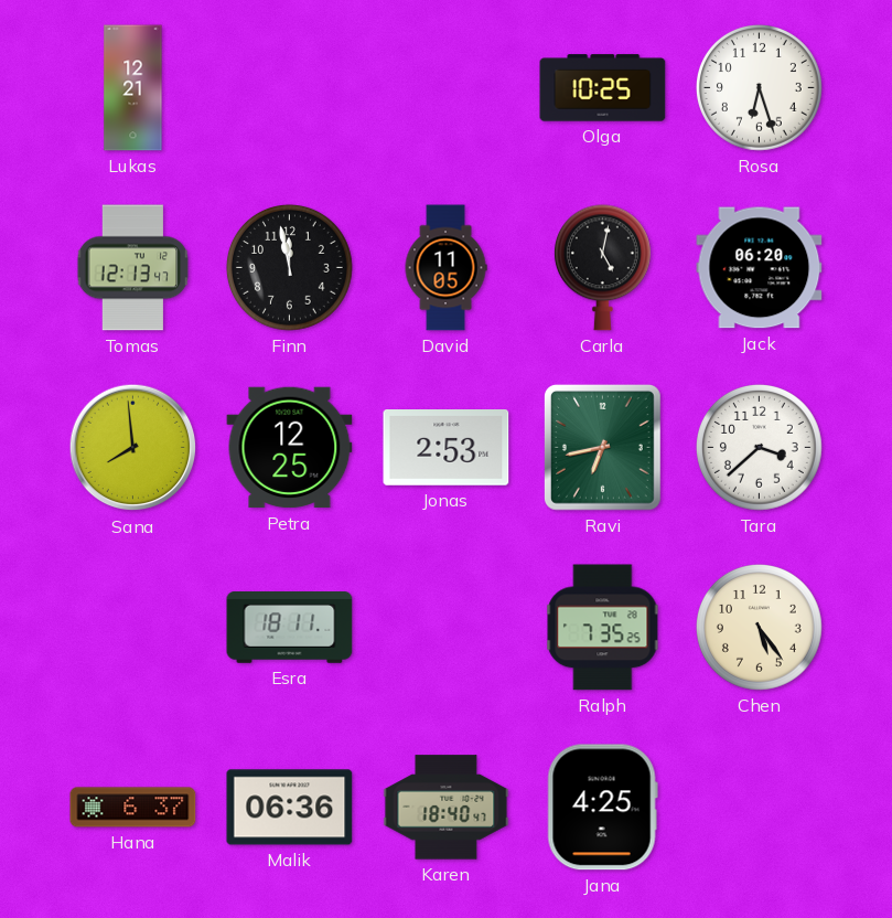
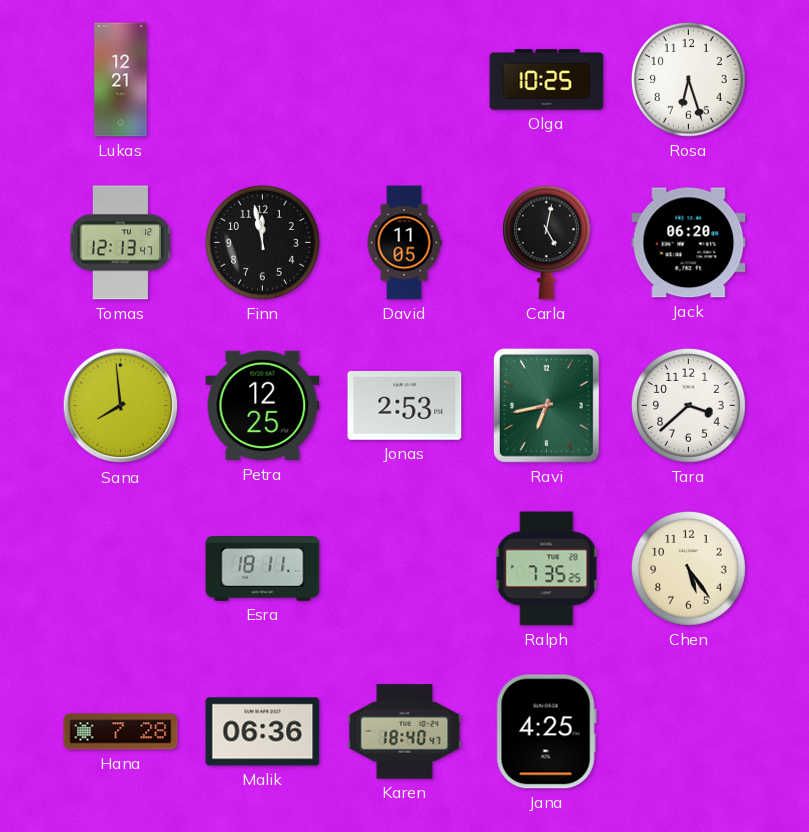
Hana: 6:37 -> 7:28 (121, 732)
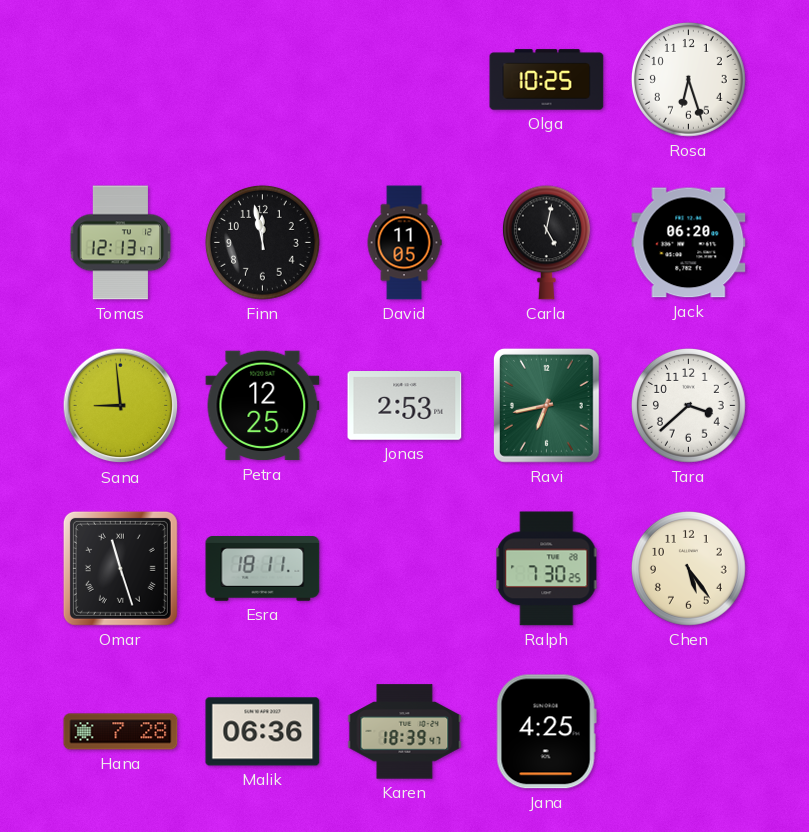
Lukas: 12:21 -> none (121, 80)
Sana: 7:59 -> 8:59 (121, 406)
Omar: none -> 11:27 (120, 568)
Ralph: 7:35 -> 7:30 (547, 569)
Karen: 18:40 -> 18:39 (405, 732)
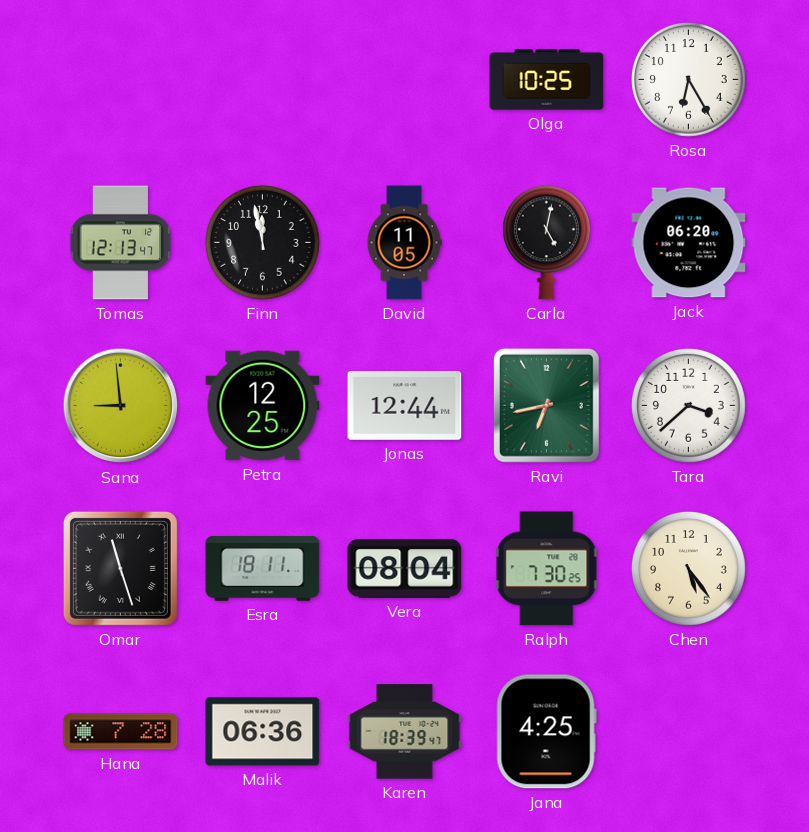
Rosa: 6:27 -> 6:25 (689, 80)
Jonas: 2:53 -> 12:44 (405, 406)
Vera: none -> 08:04 (405, 569)
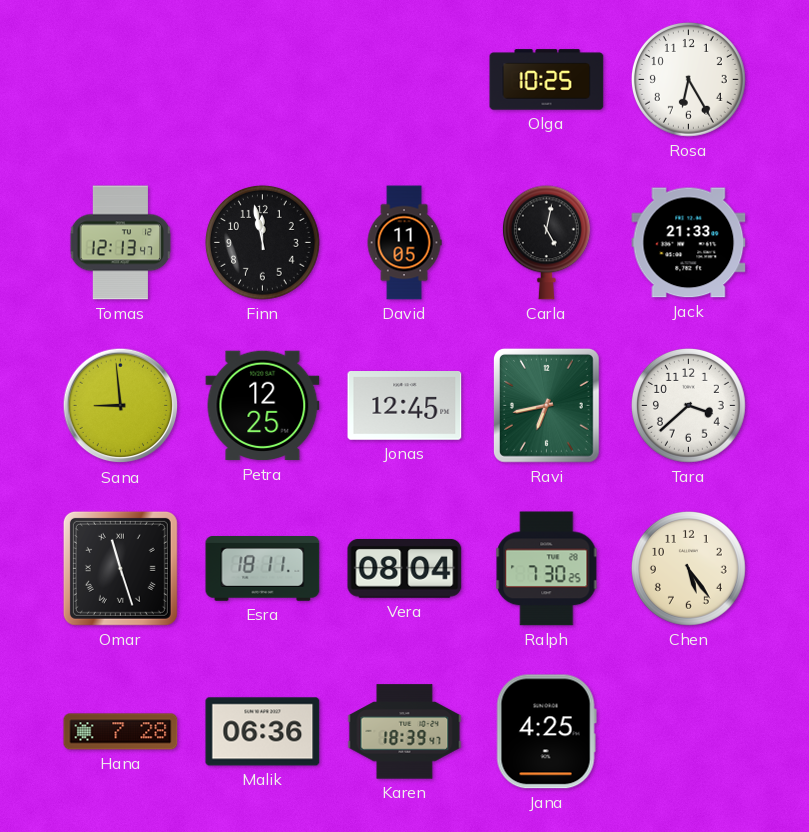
Jack: 06:20 -> 21:33 (689, 243)
Jonas: 12:44 -> 12:45 (405, 406)
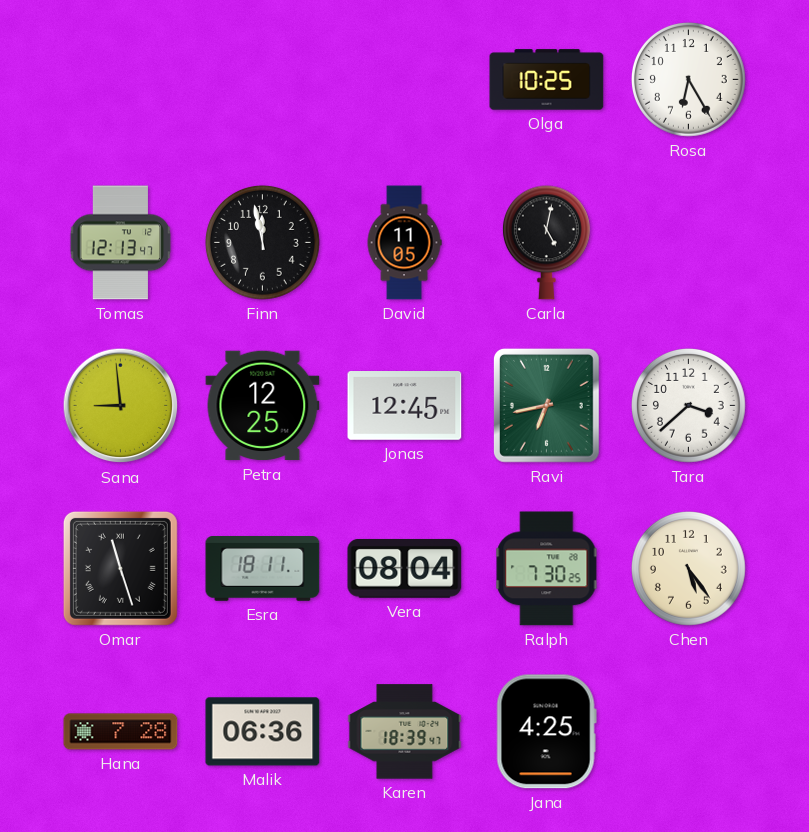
Jack: 21:33 -> none (689, 243)
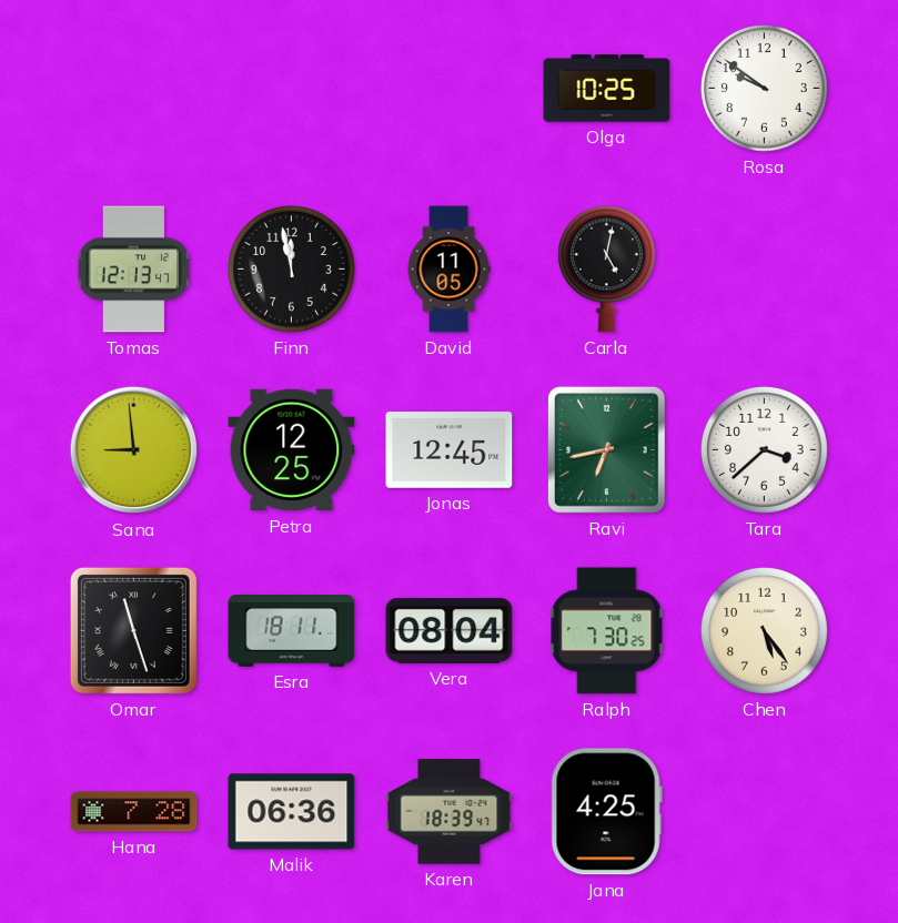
Rosa: 6:25 -> 9:51 (765, 89)
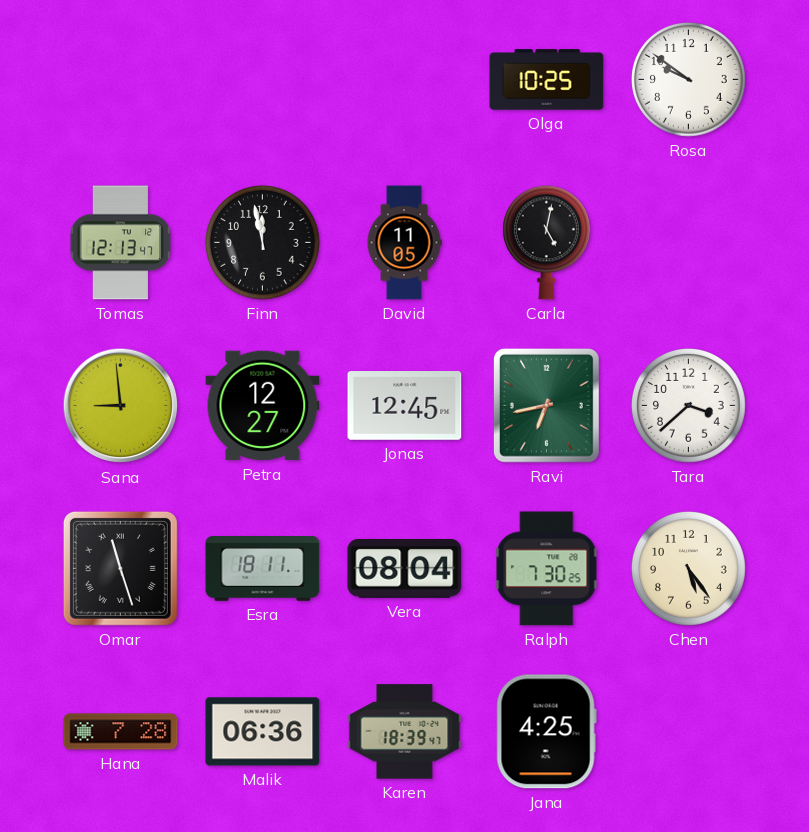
Petra: 12:25 -> 12:27 (263, 406)
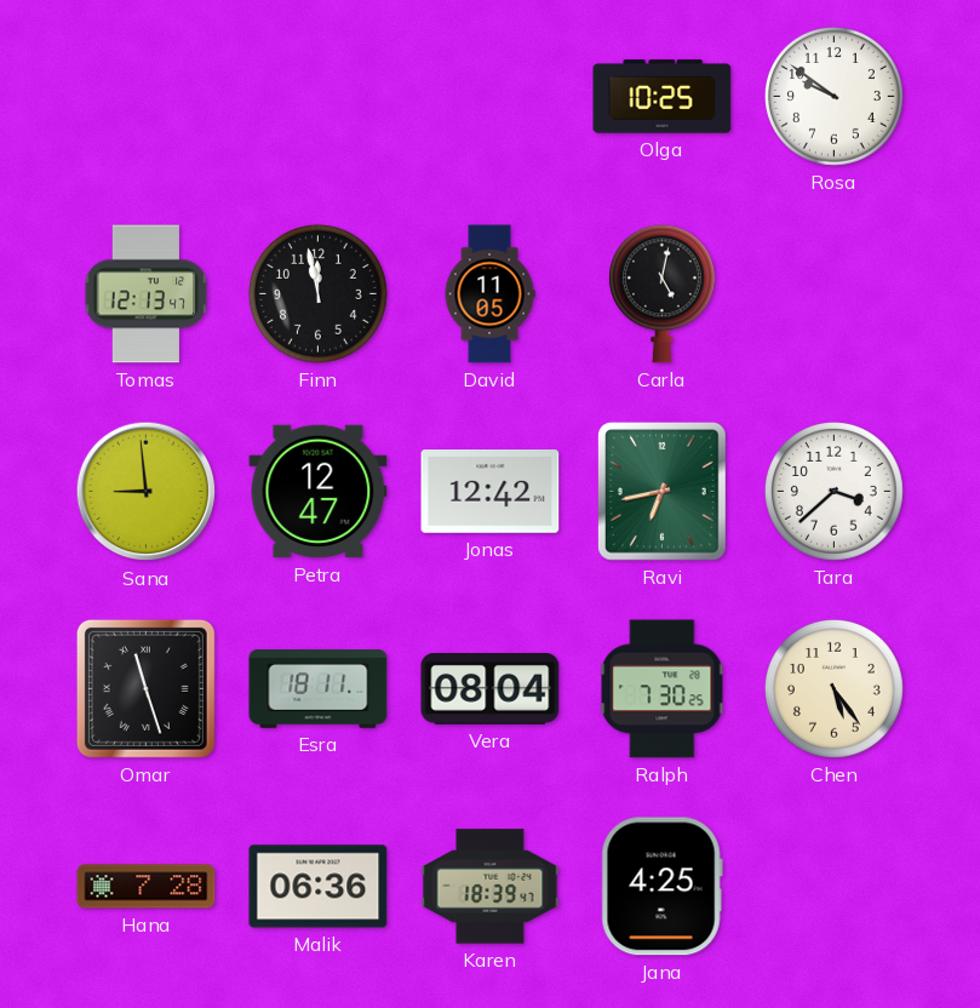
Petra: 12:27 -> 12:47 (319, 492)
Jonas: 12:45 -> 12:42 (491, 492)
